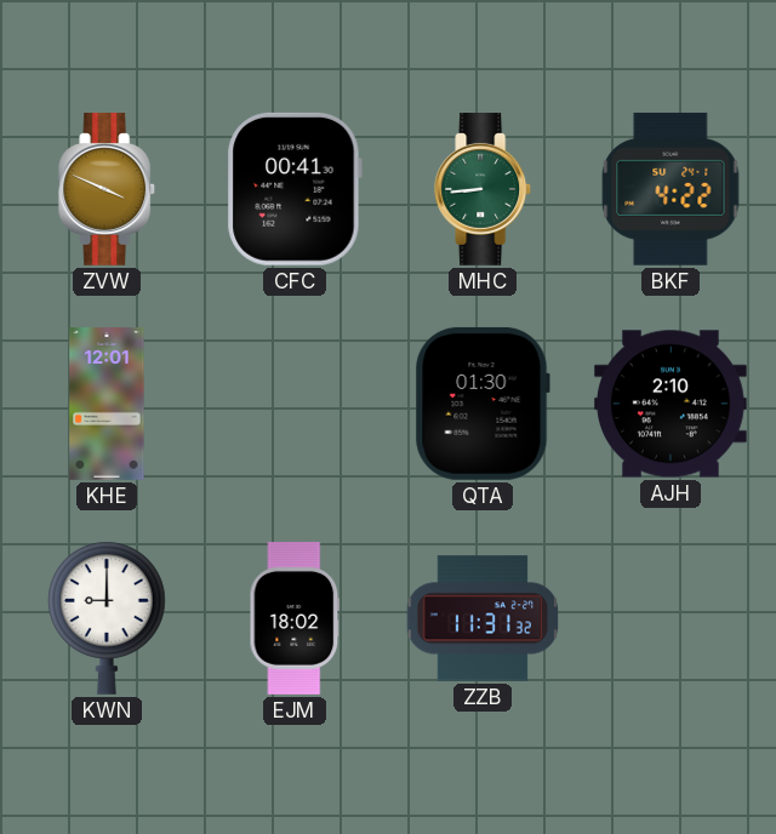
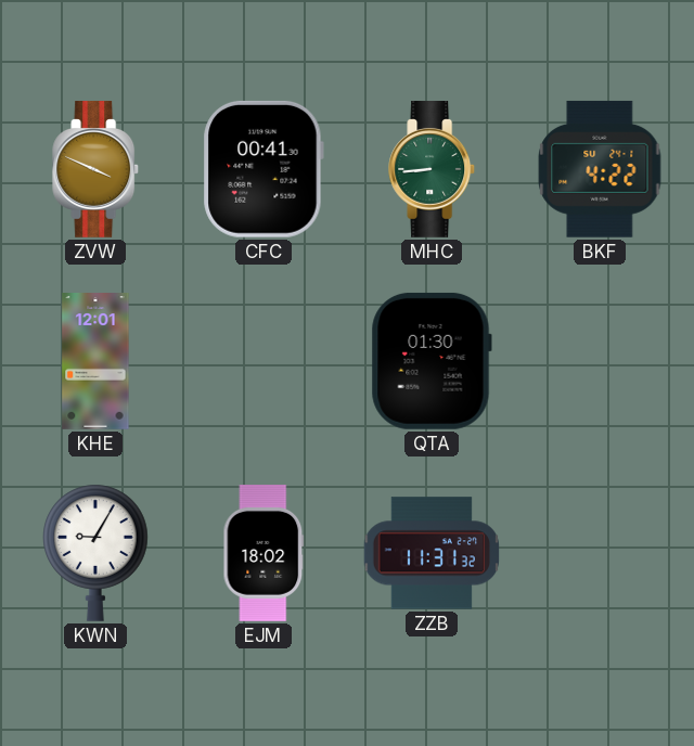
AJH: 2:10 -> none (671, 404)
KWN: 9:00 -> 9:05 (97, 553)
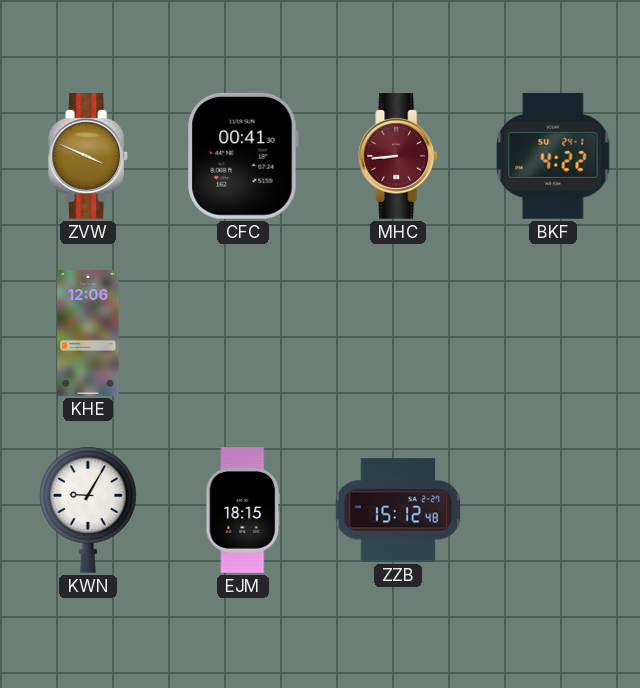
MHC dial: green -> burgundy (399, 157)
KHE: 12:01 -> 12:06 (88, 334)
QTA: 01:30 -> none (432, 361)
EJM: 18:02 -> 18:15 (243, 511)
ZZB: 11:31 -> 15:12 (397, 510)
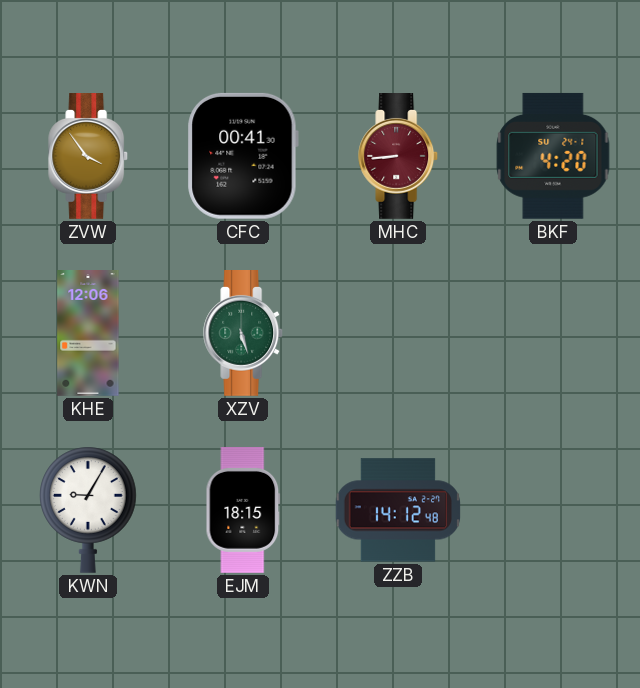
ZVW: 3:49 -> 3:54 (89, 157)
BKF: 4:22 -> 4:20 (553, 156)
XZV: none -> 5:27 (244, 334)
ZZB: 15:12 -> 14:12 (397, 510)
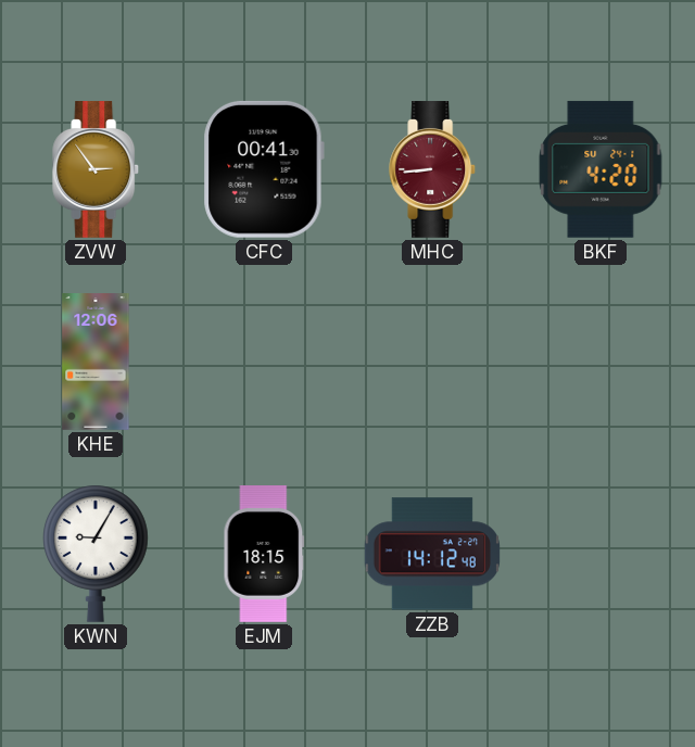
ZVW: 3:54 -> 2:54 (97, 170)
XZV: 5:27 -> none (244, 334)
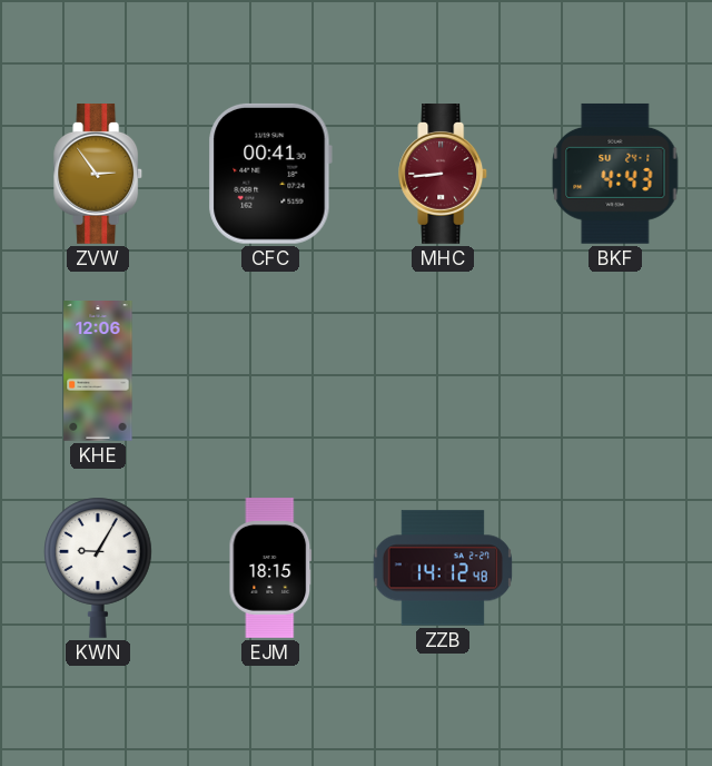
BKF: 4:20 -> 4:43 (615, 174)
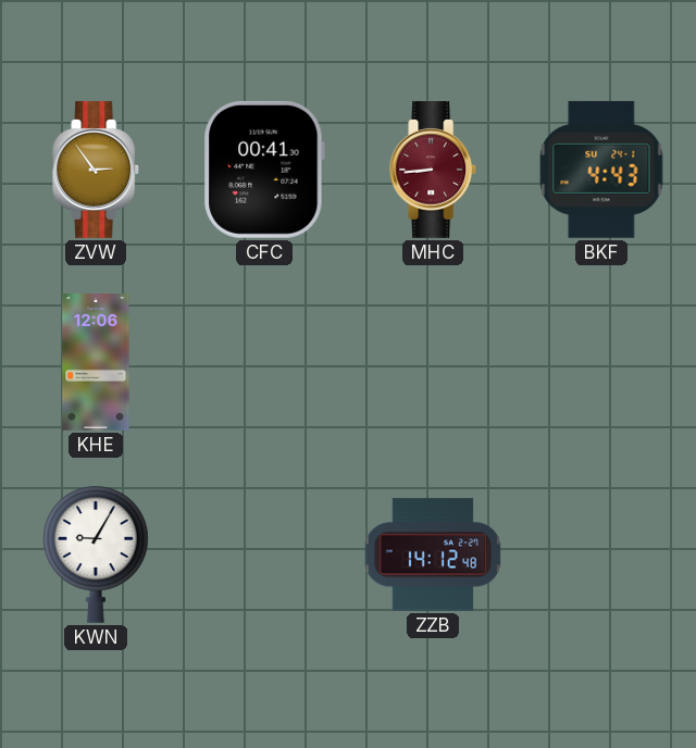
EJM: 18:15 -> none (270, 569)
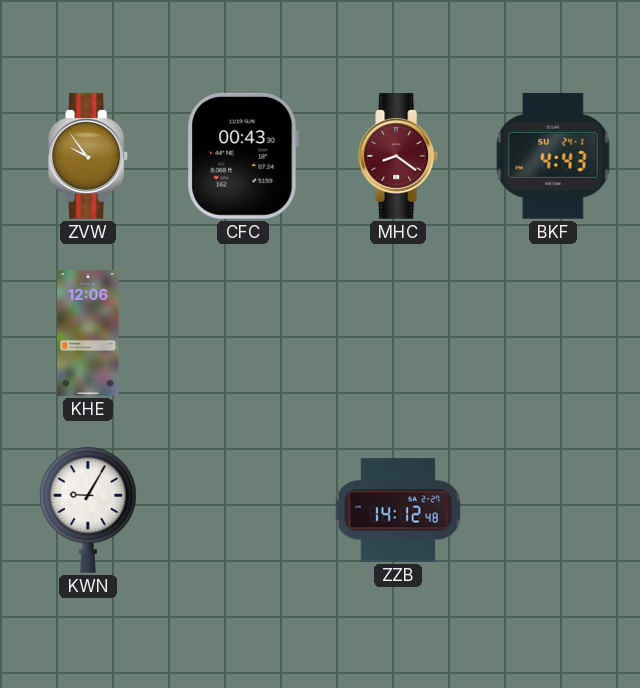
ZVW: 2:54 -> 9:54 (89, 157)
CFC: 00:41 -> 00:43 (243, 156)
MHC: 8:44 -> 8:21 (399, 157)
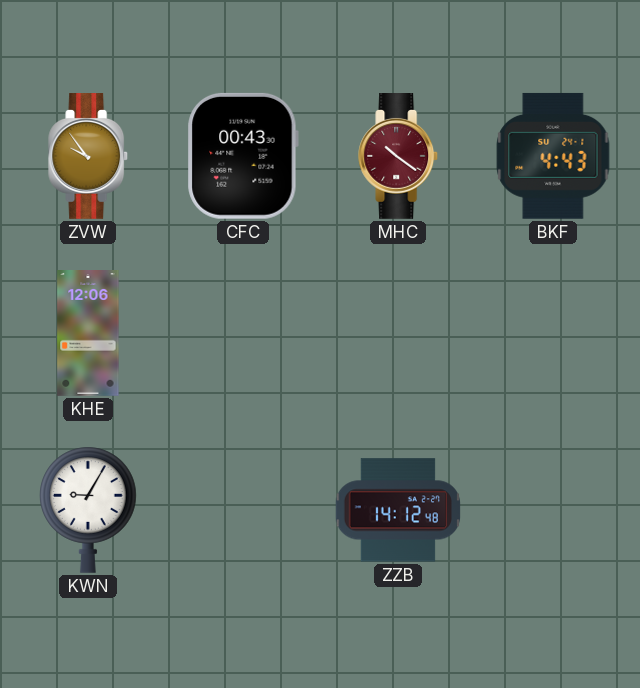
MHC: 8:21 -> 10:21 (399, 157)
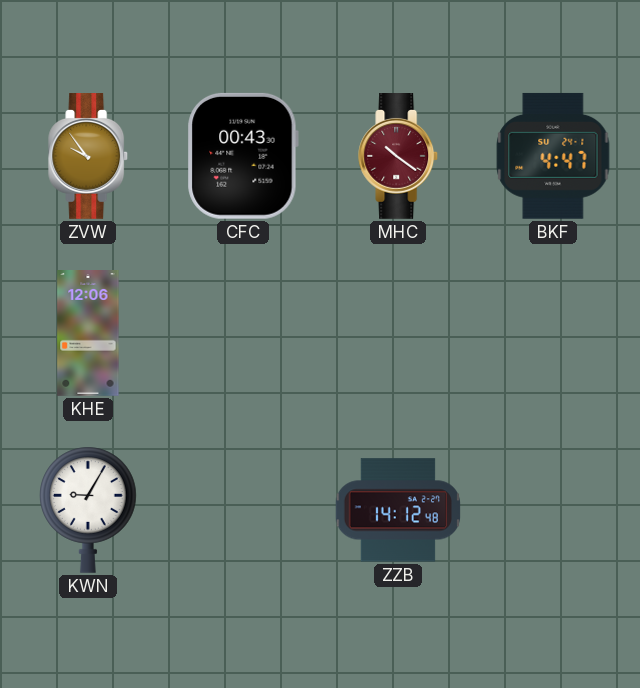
BKF: 4:43 -> 4:47 (553, 156)
